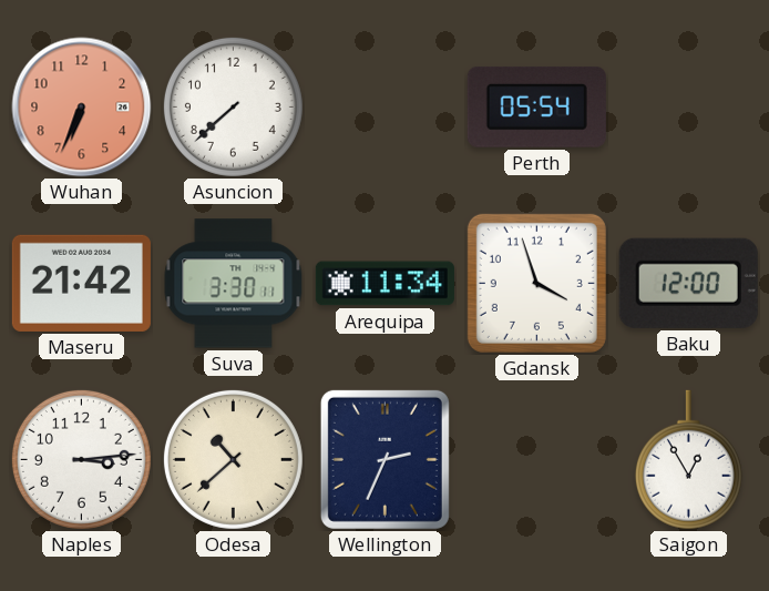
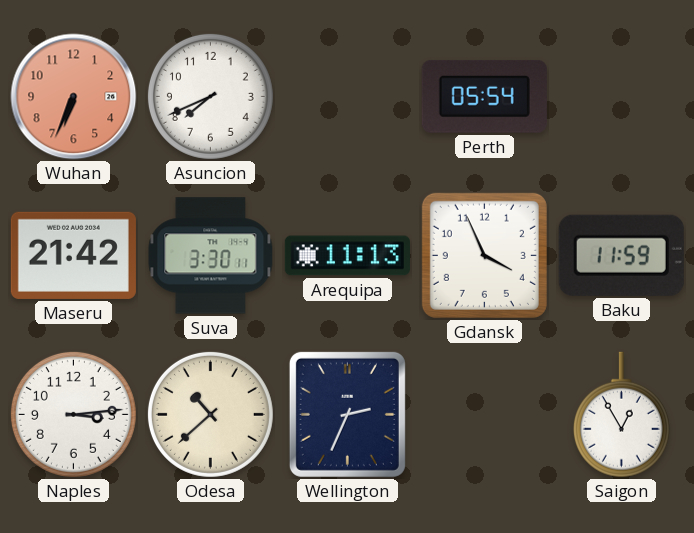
Asuncion: 7:38 -> 7:41 (210, 96)
Arequipa: 11:34 -> 11:13 (347, 256)
Gdansk: 3:57 -> 3:56 (484, 255)
Baku: 12:00 -> 11:59 (621, 255)
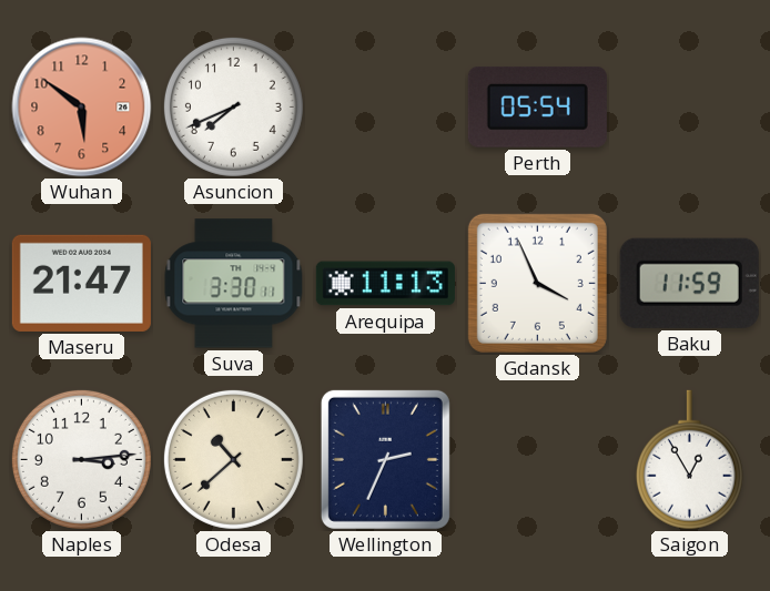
Wuhan: 6:34 -> 5:51 (82, 108)
Maseru: 21:42 -> 21:47 (81, 283)
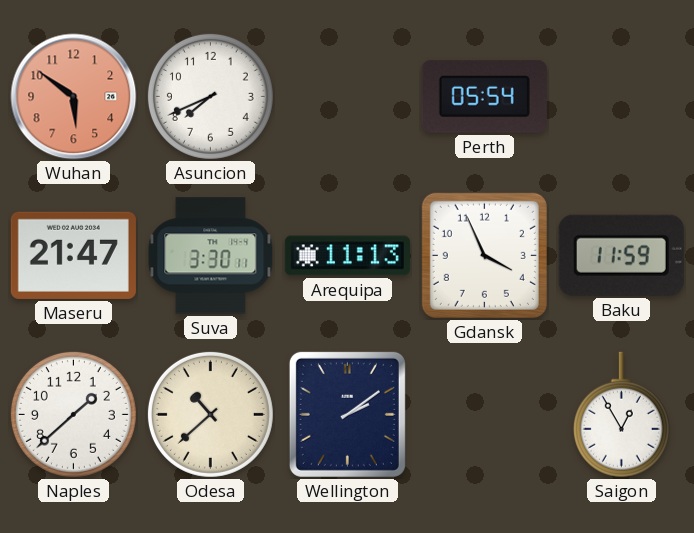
Naples: 3:14 -> 1:38 (73, 414)
Wellington: 2:34 -> 2:09 (347, 414)
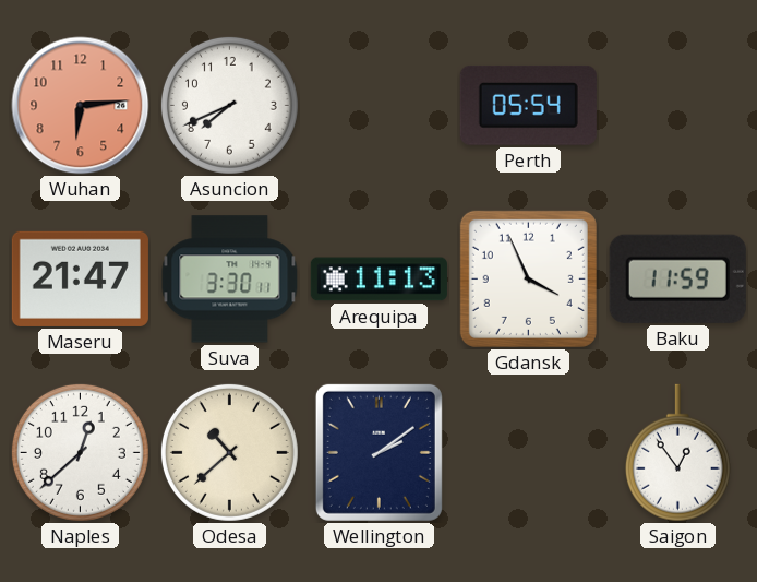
Wuhan: 5:51 -> 6:14 (81, 106)
Naples: 1:38 -> 12:38 (80, 452)
Saigon: 12:55 -> 12:54 (677, 453)
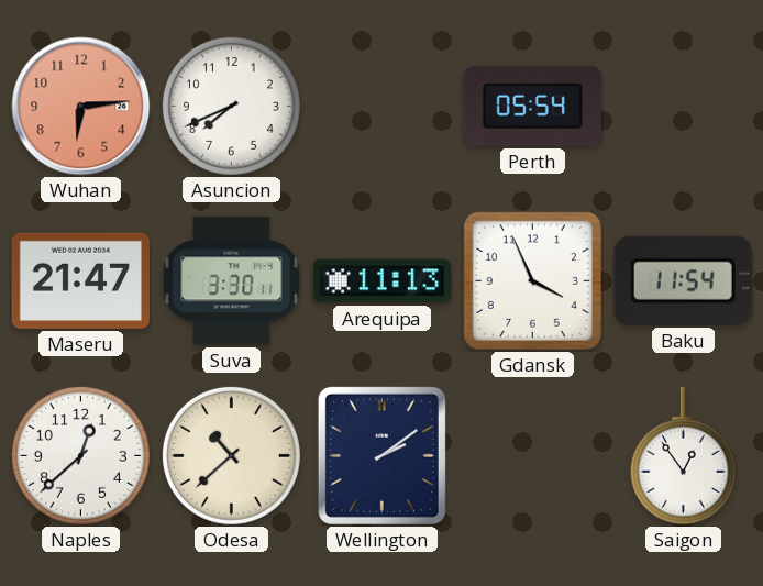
Baku: 11:59 -> 11:54 (683, 280)
